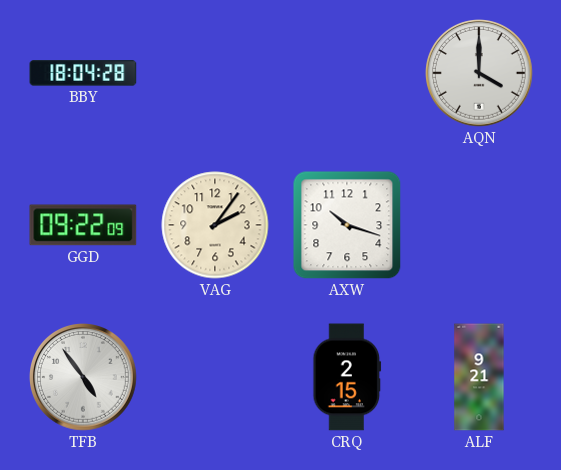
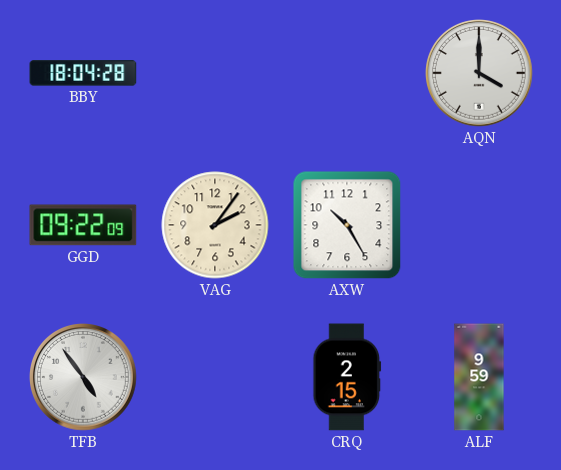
AXW: 10:18 -> 10:25 (347, 225)
ALF: 9:21 -> 9:59 (479, 377)
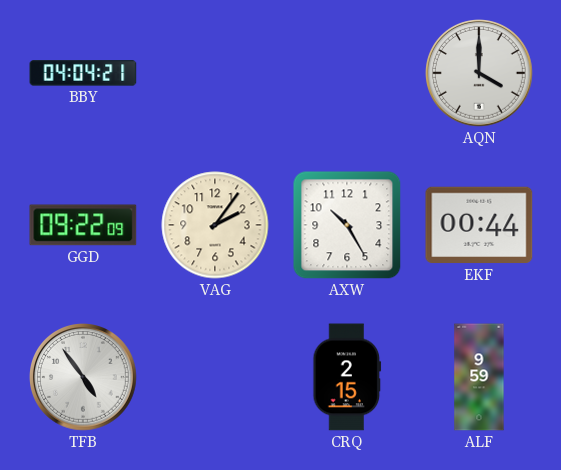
BBY: 18:04 -> 04:04 (83, 73)
EKF: none -> 00:44 (479, 225)
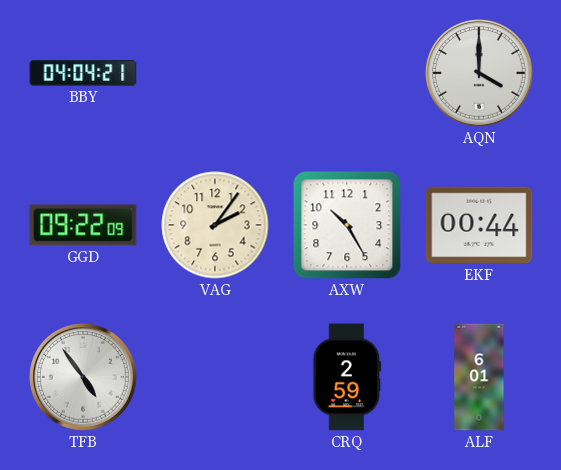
CRQ: 2:15 -> 2:59 (347, 377)
ALF: 9:59 -> 6:01 (479, 377)
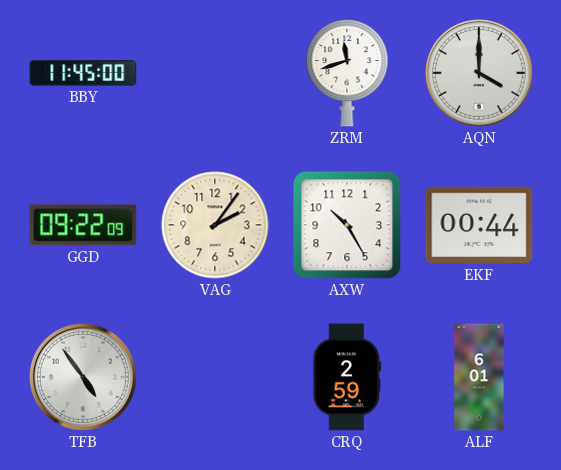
BBY: 04:04 -> 11:45 (83, 73)
ZRM: none -> 11:42 (347, 73)
